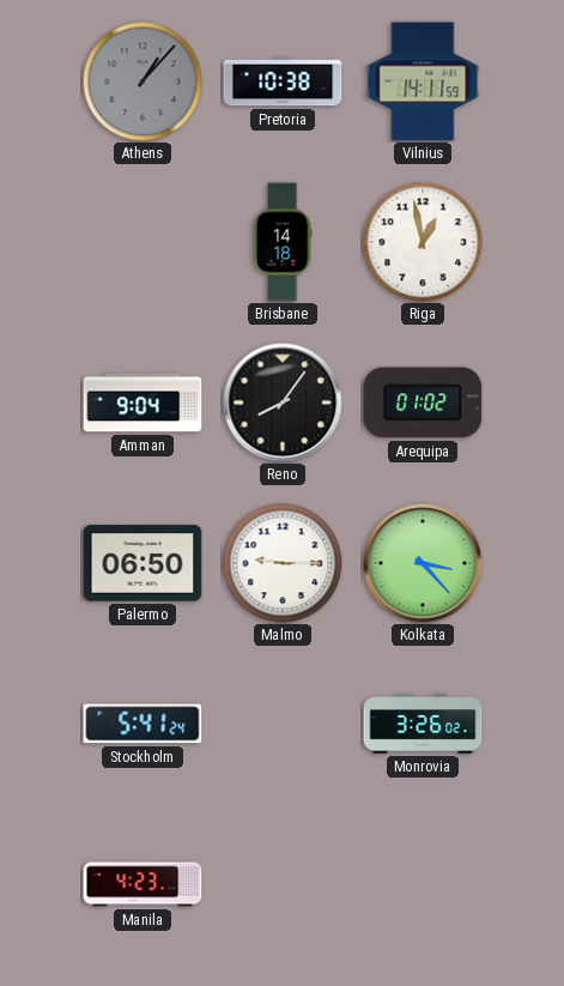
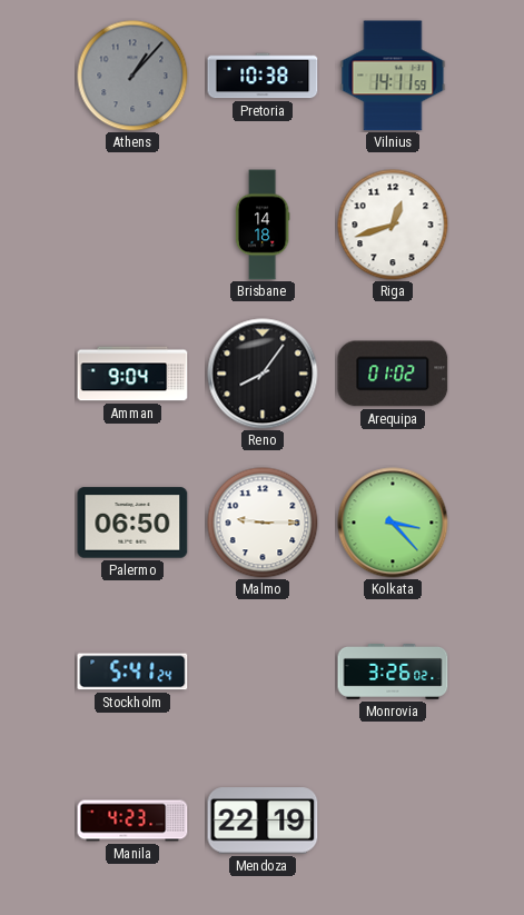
Riga: 12:58 -> 12:42 (393, 225)
Mendoza: none -> 22:19 (263, 820)
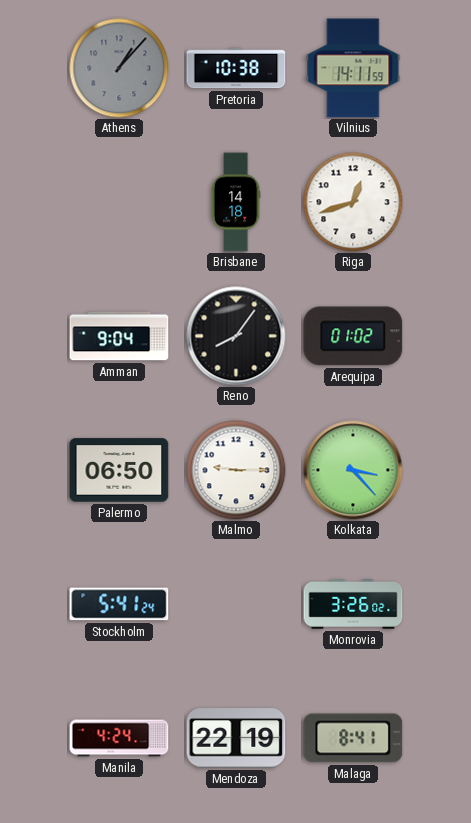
Manila: 4:23 -> 4:24 (119, 738)
Malaga: none -> 8:41 (353, 738)
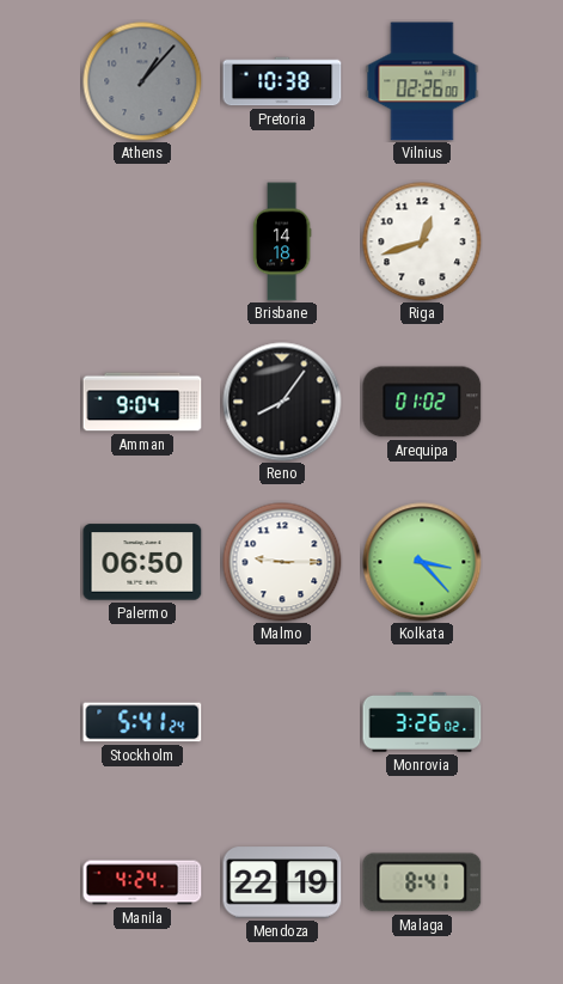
Vilnius: 14:11 -> 02:26 (422, 81)
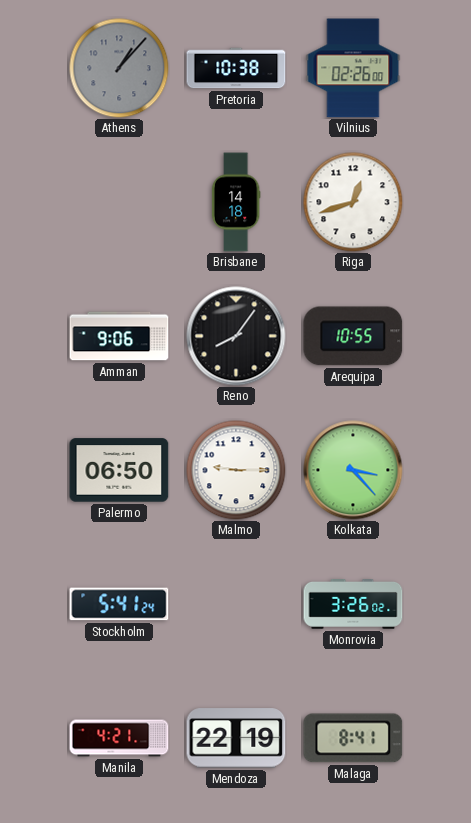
Amman: 9:04 -> 9:06 (119, 336)
Arequipa: 01:02 -> 10:55 (353, 336)
Manila: 4:24 -> 4:21 (119, 738)
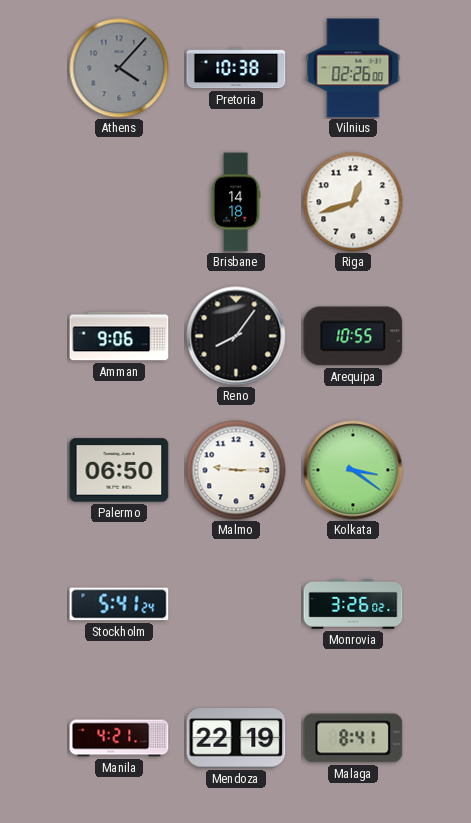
Athens: 1:07 -> 4:07 (119, 68)
Kolkata: 3:23 -> 3:21 (353, 470)
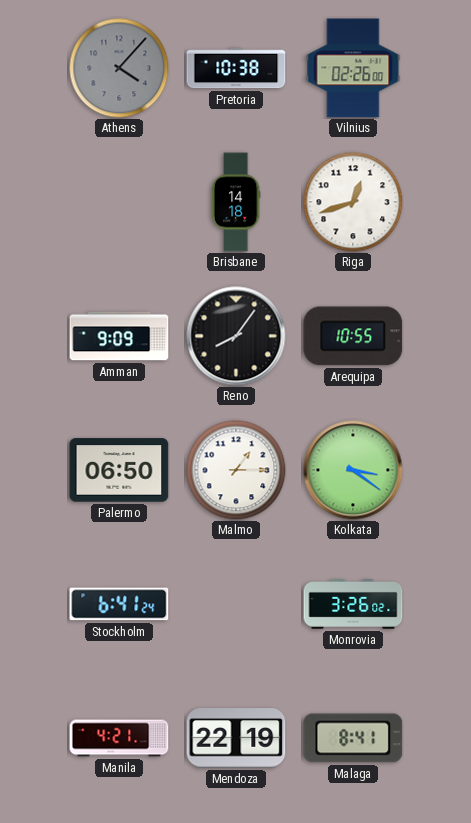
Amman: 9:06 -> 9:09 (119, 336)
Malmo: 9:15 -> 1:15 (236, 470)
Stockholm: 5:41 -> 6:41 (119, 604)
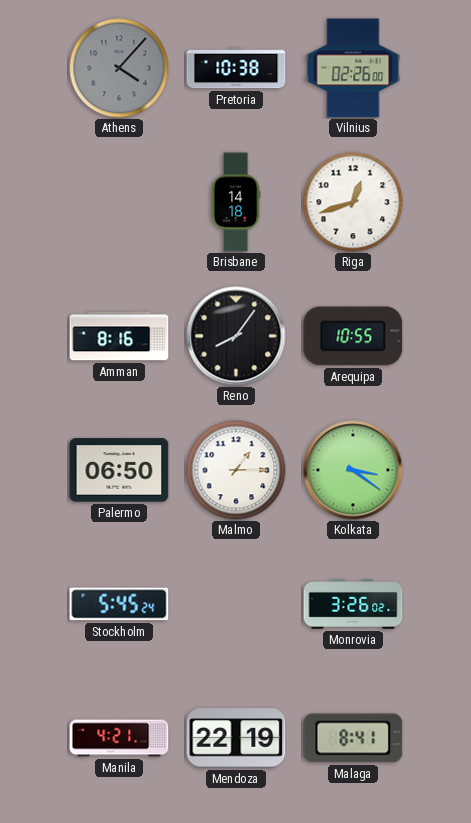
Amman: 9:09 -> 8:16 (119, 336)
Stockholm: 6:41 -> 5:45 (119, 604)
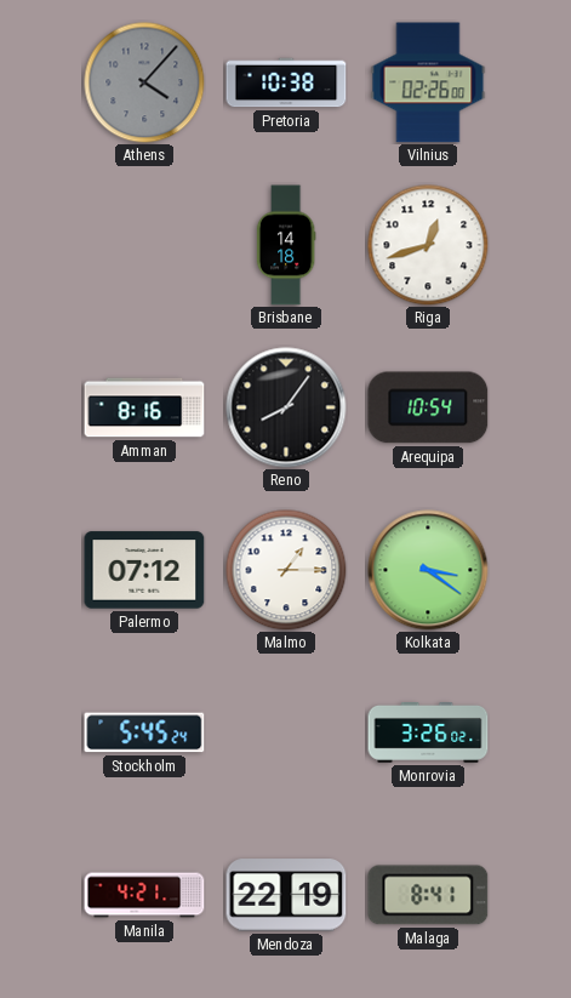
Arequipa: 10:55 -> 10:54 (428, 407)
Palermo: 06:50 -> 07:12 (144, 570)
